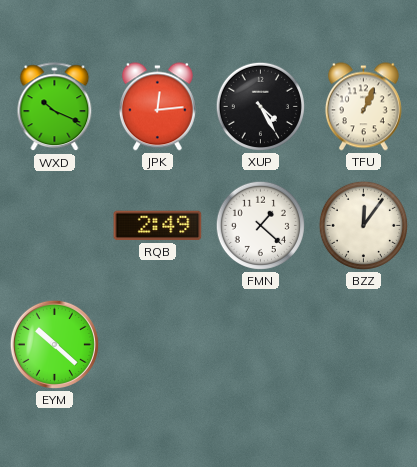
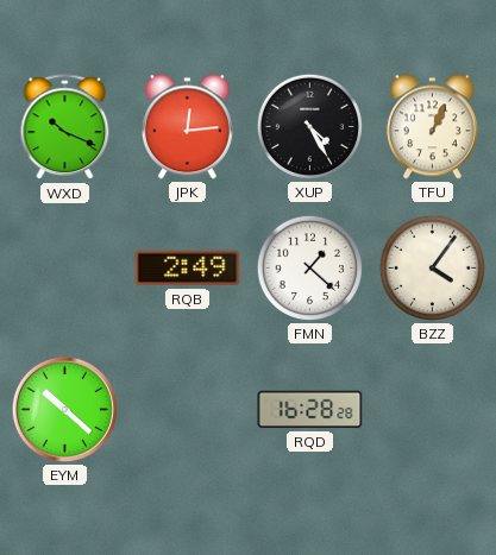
BZZ: 12:06 -> 4:06 (432, 267)
RQD: none -> 16:28 (310, 410)
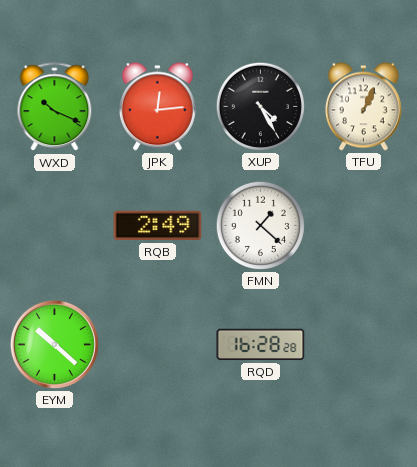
BZZ: 4:06 -> none (432, 267)
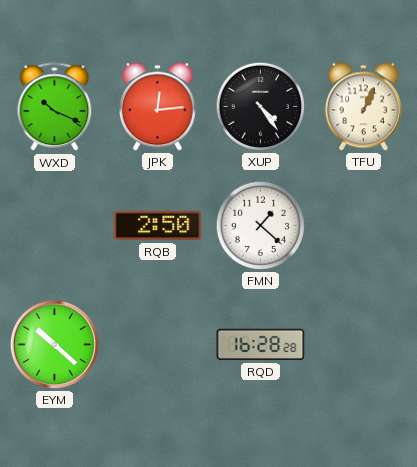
XUP: 4:25 -> 4:24 (260, 106)
RQB: 2:49 -> 2:50 (158, 226)
